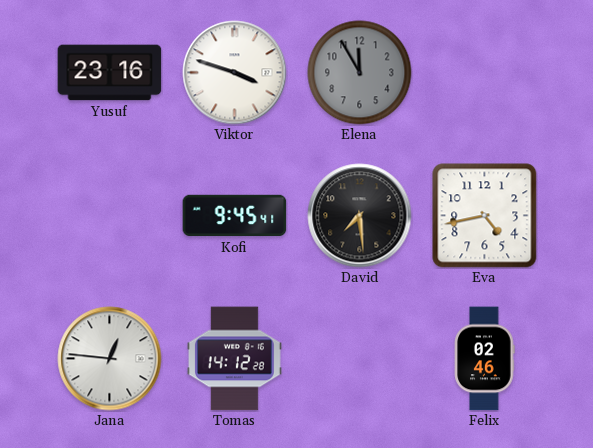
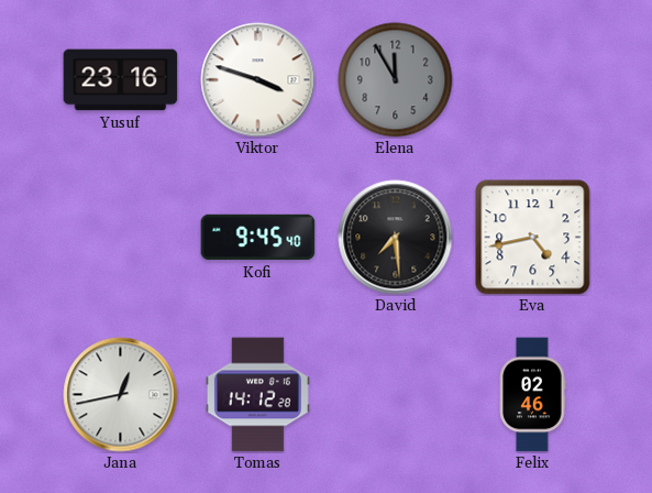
Kofi: 9:45:41 -> 9:45:40 (258, 238)
Jana: 12:46 -> 12:43 (121, 395)
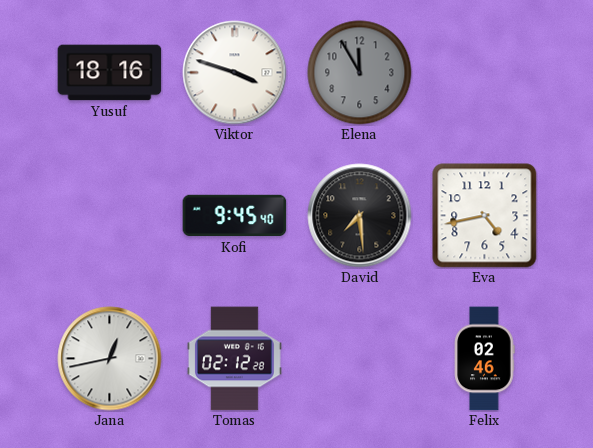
Yusuf: 23:16 -> 18:16 (110, 73)
Tomas: 14:12 -> 02:12 (235, 359)
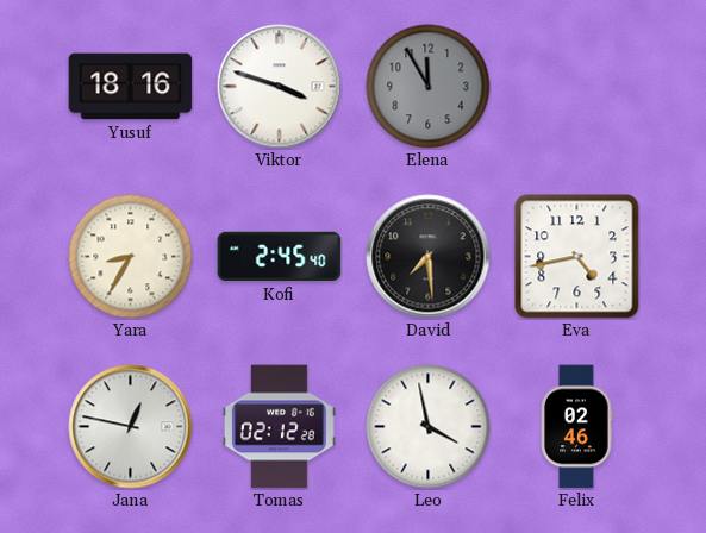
Yara: none -> 8:35 (131, 257)
Kofi: 9:45 -> 2:45 (280, 257)
Jana: 12:43 -> 12:47 (131, 427)
Leo: none -> 3:58 (429, 427)
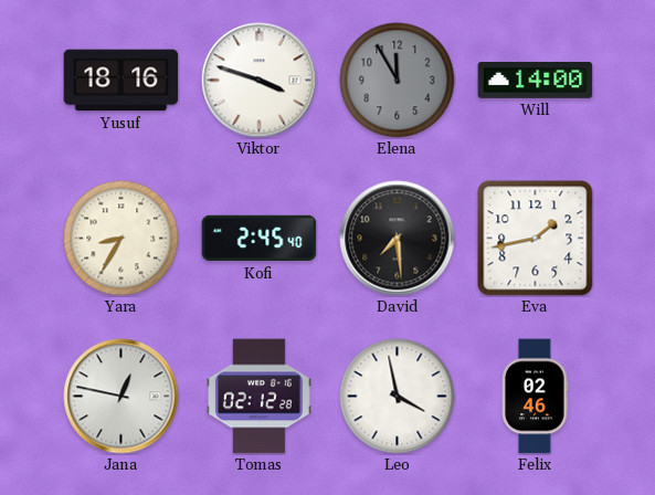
Will: none -> 14:00 (536, 80)
Eva: 4:43 -> 1:43 (536, 239)
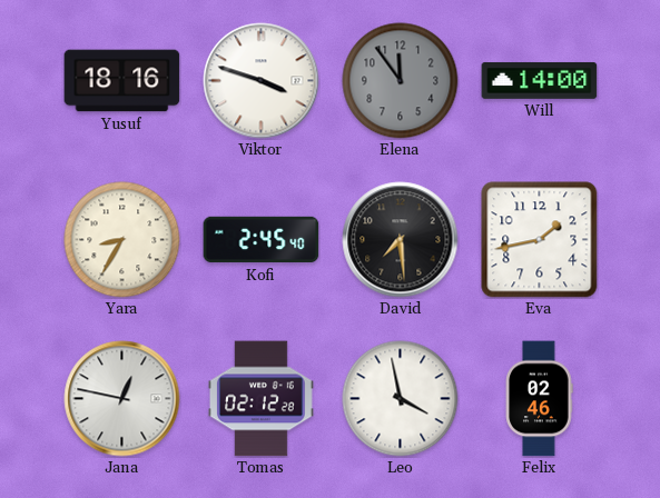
Elena: 11:55 -> 11:54 (401, 81)
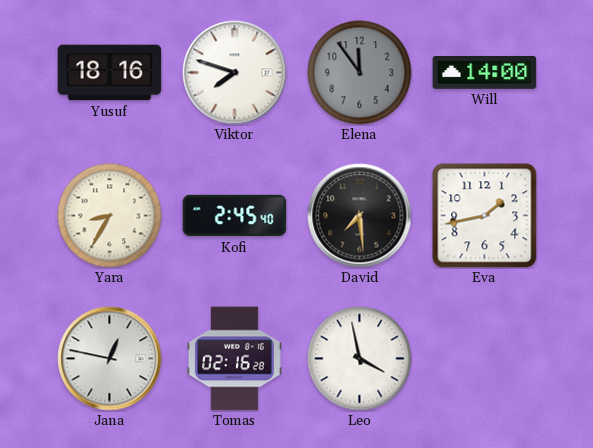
Viktor: 3:48 -> 7:48 (235, 73)
Tomas: 02:12 -> 02:16 (235, 359)
Felix: 02:46 -> none (539, 399)
